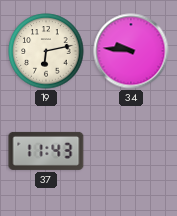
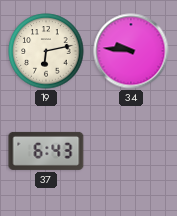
37: 11:43 -> 6:43 (46, 151)
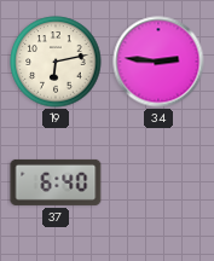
34: 9:46 -> 2:46 (158, 62)
37: 6:43 -> 6:40 (56, 182)
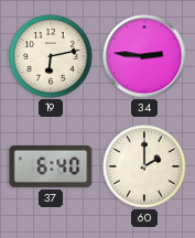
60: none -> 2:00 (144, 166)
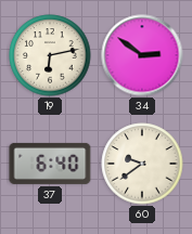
34: 2:46 -> 2:51 (142, 55)
60: 2:00 -> 9:39 (142, 164)
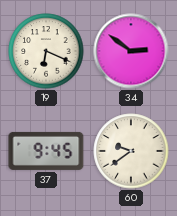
19: 6:13 -> 6:19 (46, 51)
37: 6:40 -> 9:45 (46, 151)
